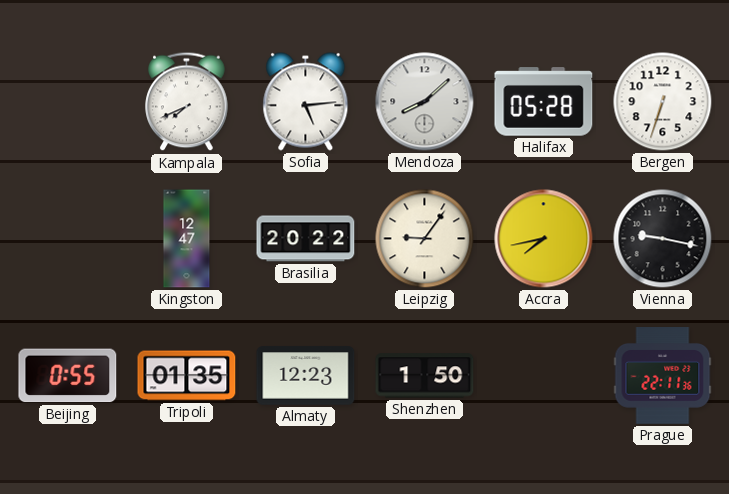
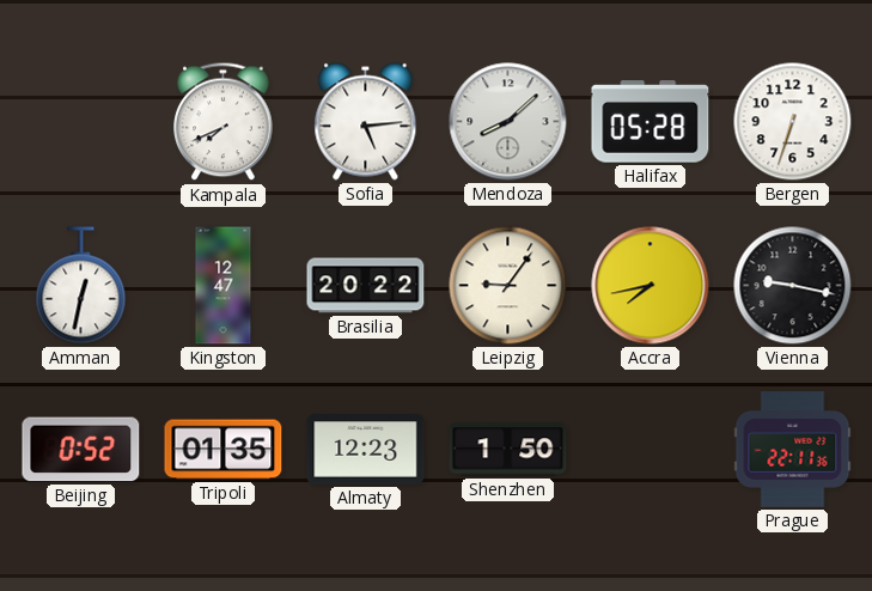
Amman: none -> 12:32 (81, 286)
Beijing: 0:55 -> 0:52 (81, 450)
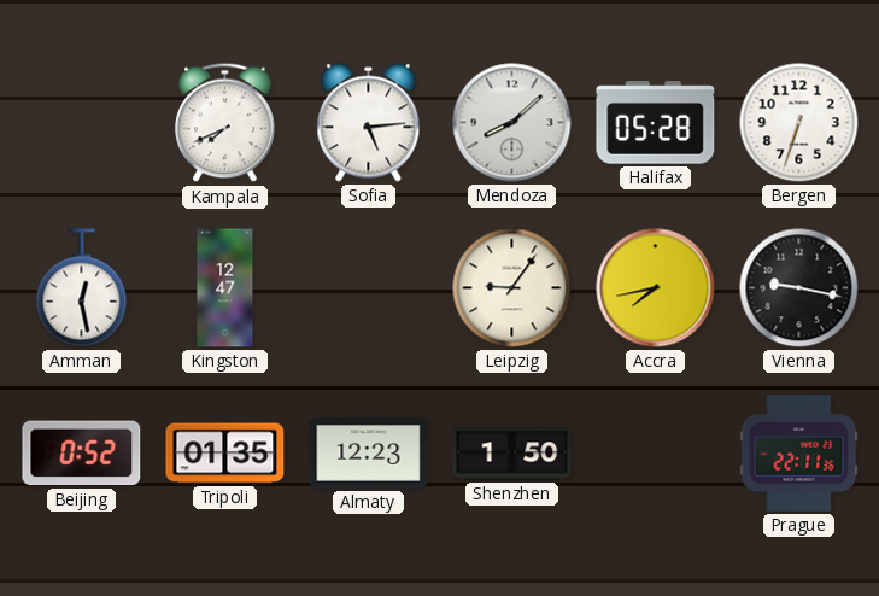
Amman: 12:32 -> 12:28 (82, 288)
Brasilia: 20:22 -> none (366, 286)
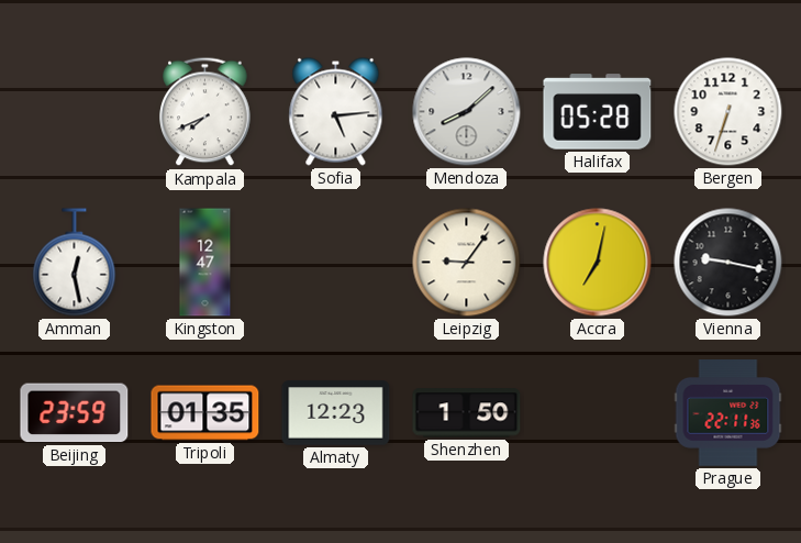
Accra: 7:43 -> 7:02 (598, 263)
Beijing: 0:52 -> 23:59 (75, 413)
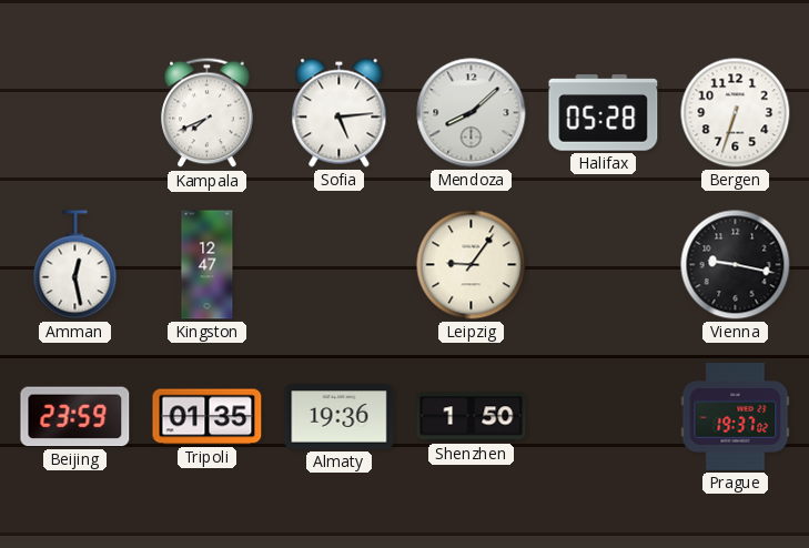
Accra: 7:02 -> none (598, 263)
Almaty: 12:23 -> 19:36 (340, 417)
Prague: 22:11 -> 19:37 (736, 417)
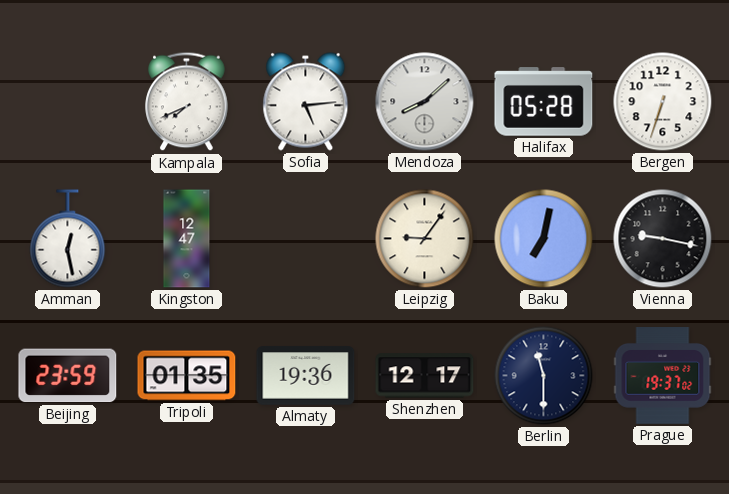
Baku: none -> 7:02 (544, 239)
Shenzhen: 1:50 -> 12:17 (425, 376)
Berlin: none -> 11:30 (544, 376)
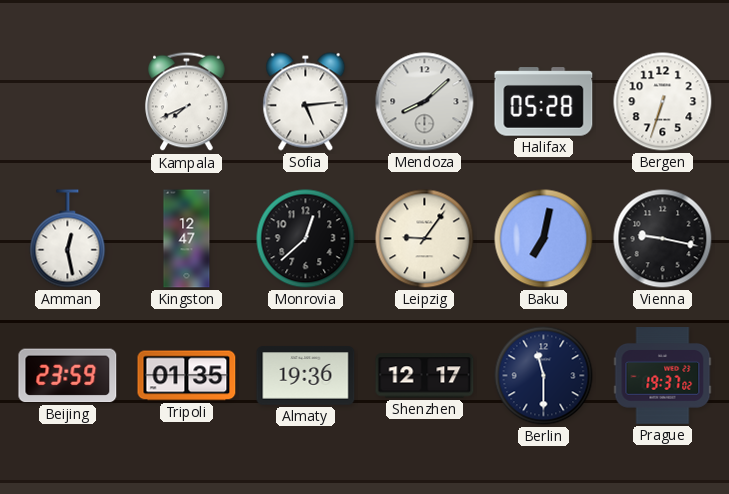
Monrovia: none -> 12:38 (306, 239)
